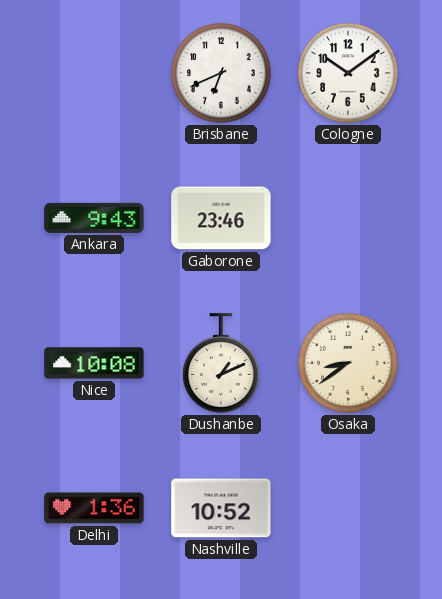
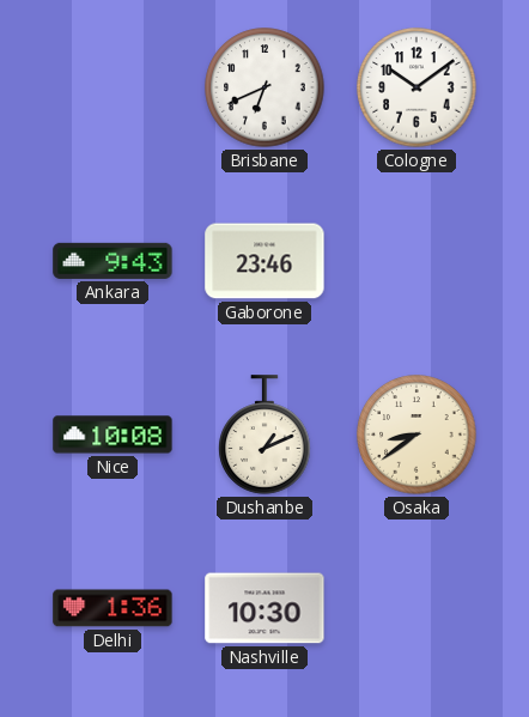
Nashville: 10:52 -> 10:30 (264, 608)
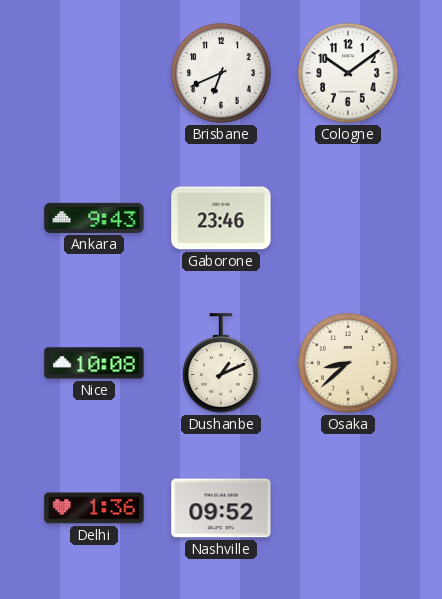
Osaka: 8:39 -> 8:38 (348, 363)
Nashville: 10:30 -> 09:52 (221, 508)
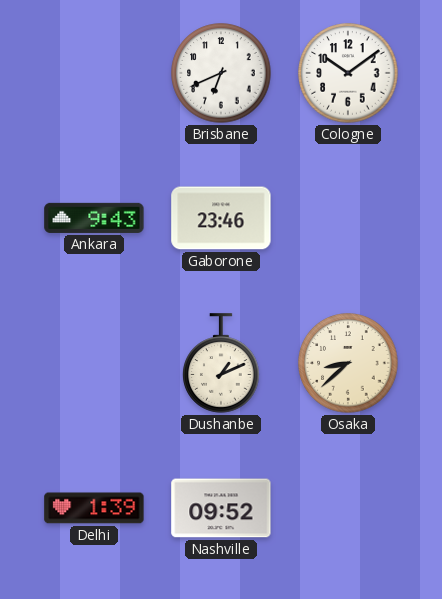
Nice: 10:08 -> none (94, 363)
Delhi: 1:36 -> 1:39 (94, 508)
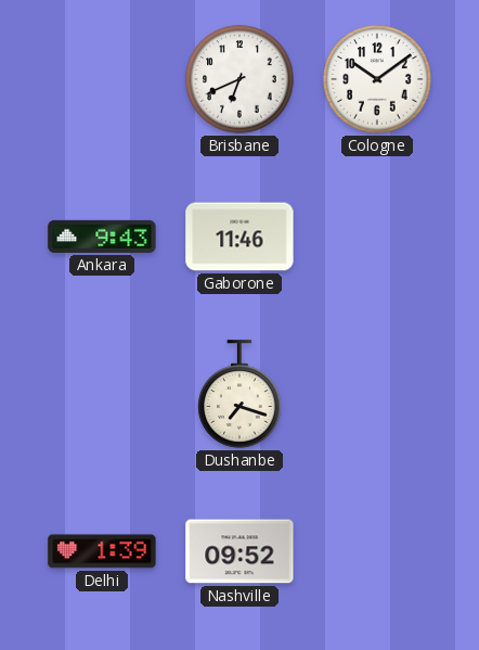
Gaborone: 23:46 -> 11:46 (239, 237)
Dushanbe: 1:11 -> 7:18 (239, 394)
Osaka: 8:38 -> none (348, 363)
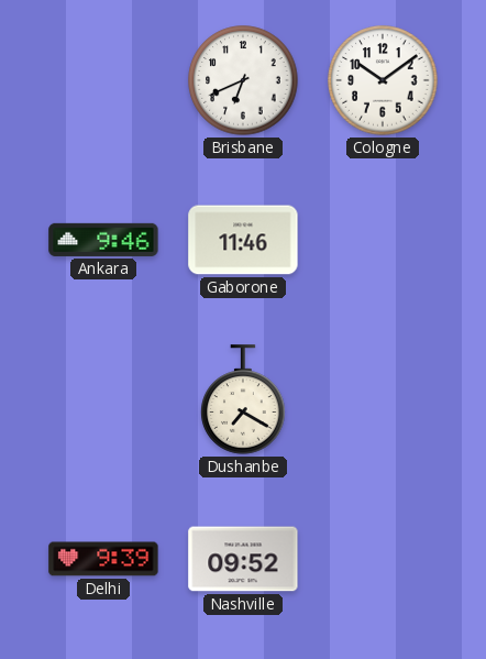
Ankara: 9:43 -> 9:46 (103, 240)
Dushanbe: 7:18 -> 7:20 (243, 399)
Delhi: 1:39 -> 9:39 (103, 559)
